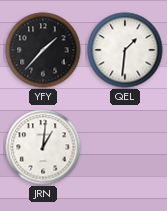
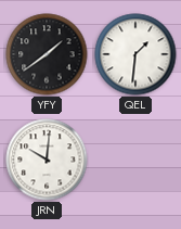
YFY: 1:37 -> 1:39 (47, 54)
JRN: 1:01 -> 10:01 (47, 160)
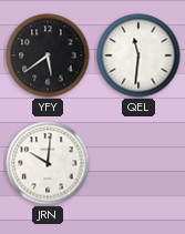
YFY: 1:39 -> 5:39 (48, 55)
QEL: 1:31 -> 11:31 (138, 55)
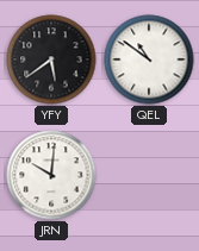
QEL: 11:31 -> 10:51 (149, 59)
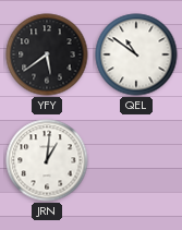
JRN: 10:01 -> 1:01 (47, 160)
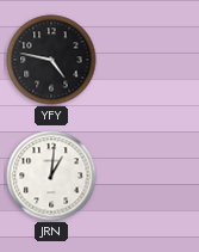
YFY: 5:39 -> 4:47 (51, 60)
QEL: 10:51 -> none (136, 55)
